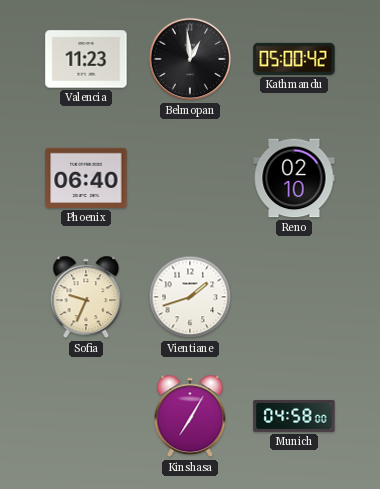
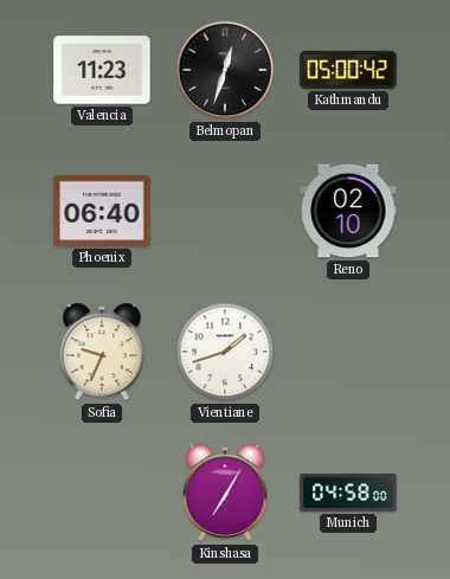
Belmopan: 12:59 -> 12:33 (225, 70)
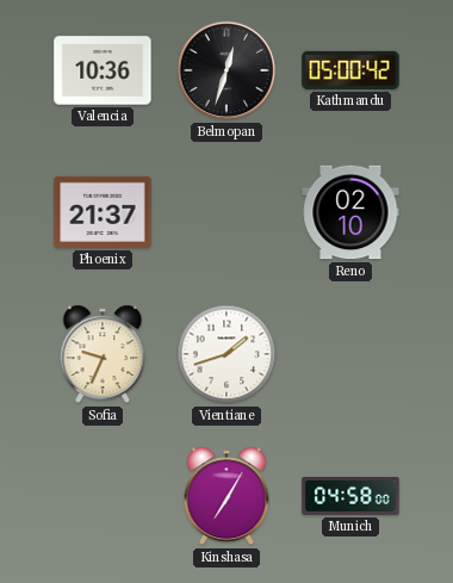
Valencia: 11:23 -> 10:36 (103, 70)
Phoenix: 06:40 -> 21:37 (103, 212)
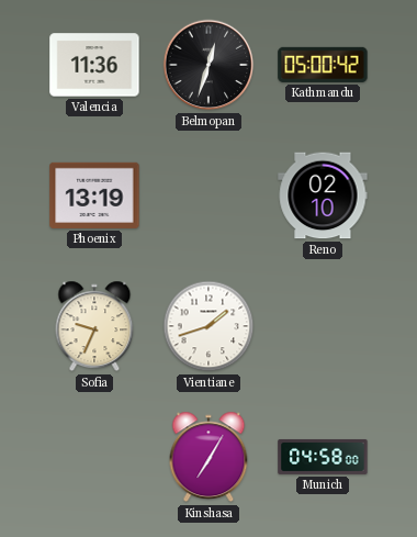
Valencia: 10:36 -> 11:36 (94, 65)
Phoenix: 21:37 -> 13:19 (94, 195)
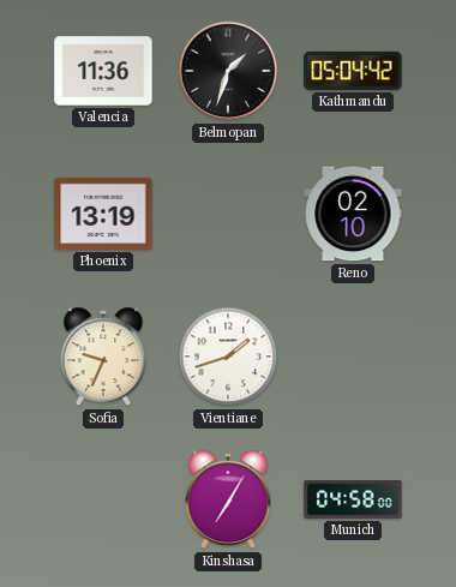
Belmopan: 12:33 -> 1:33 (228, 71)
Kathmandu: 05:00 -> 05:04 (353, 71)
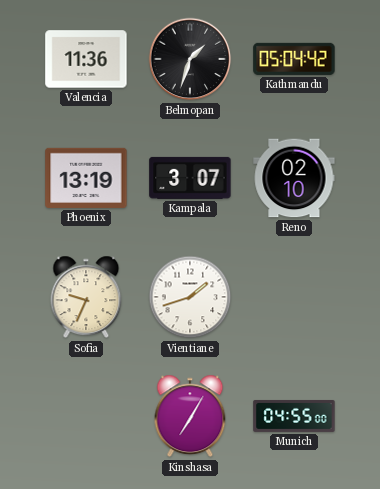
Kampala: none -> 3:07 (190, 178)
Munich: 04:58 -> 04:55 (294, 416)
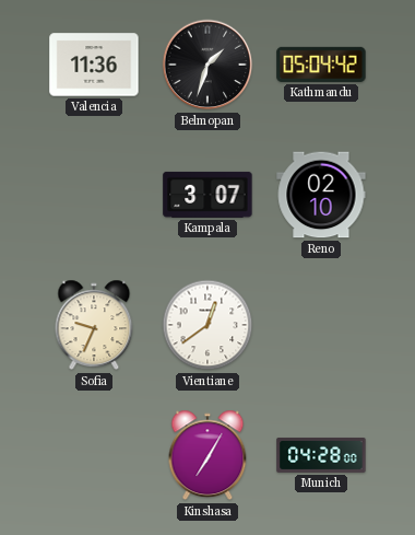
Phoenix: 13:19 -> none (86, 178)
Vientiane: 1:42 -> 12:39 (207, 325)
Munich: 04:55 -> 04:28 (321, 455)
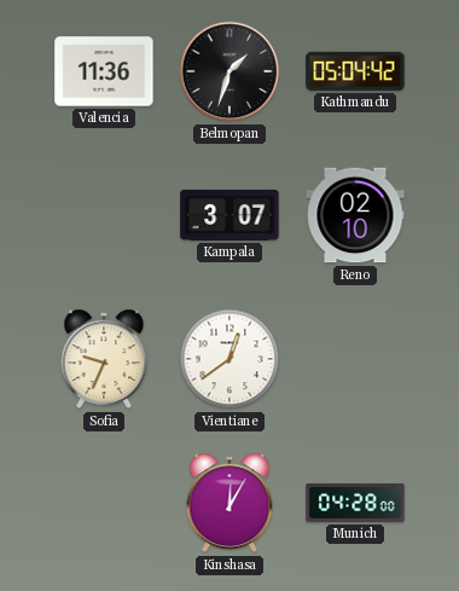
Kinshasa: 7:05 -> 12:05 (230, 503)
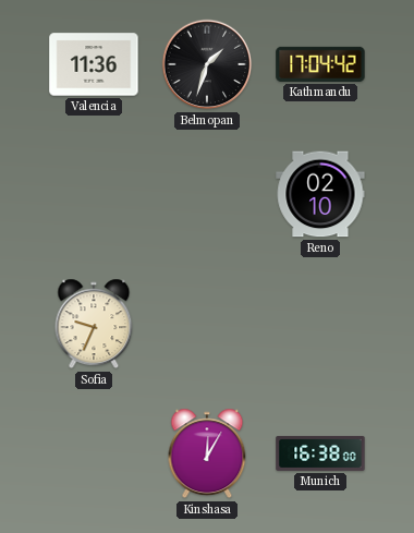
Kathmandu: 05:04 -> 17:04 (320, 64)
Kampala: 3:07 -> none (230, 215)
Vientiane: 12:39 -> none (230, 359)
Munich: 04:28 -> 16:38 (320, 453)
